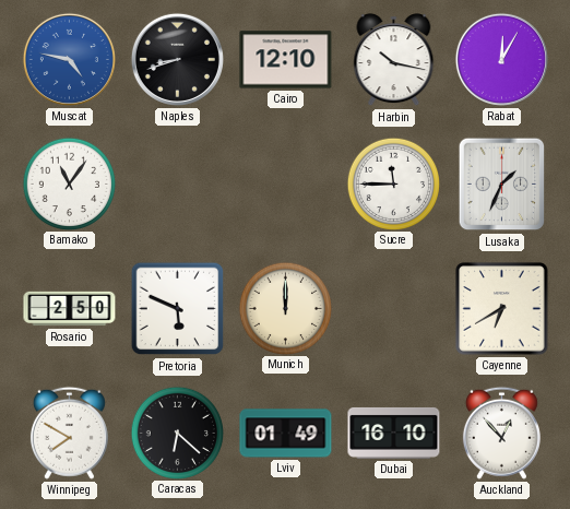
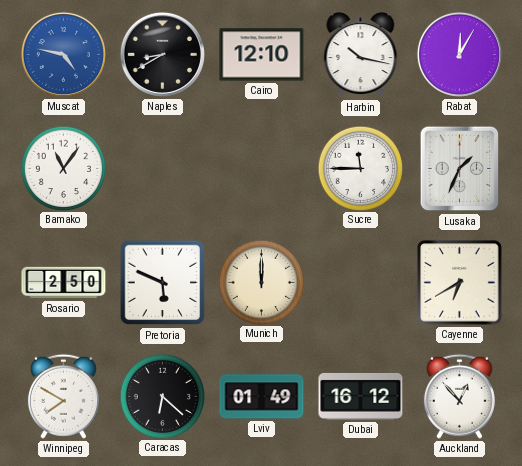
Naples: 8:42 -> 8:40 (162, 54)
Dubai: 16:10 -> 16:12 (361, 396)
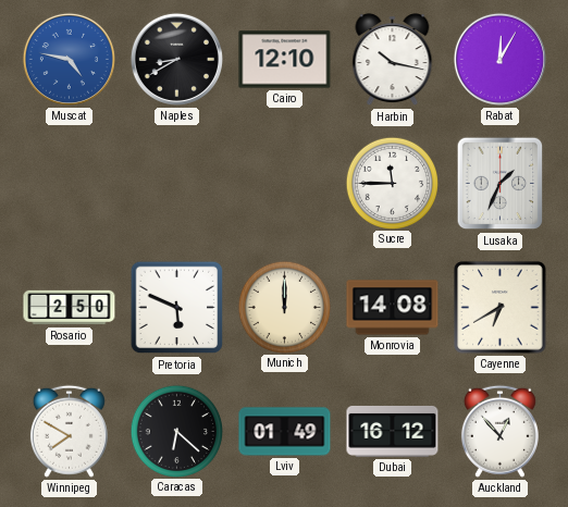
Bamako: 11:06 -> none (63, 168)
Monrovia: none -> 14:08 (393, 308)
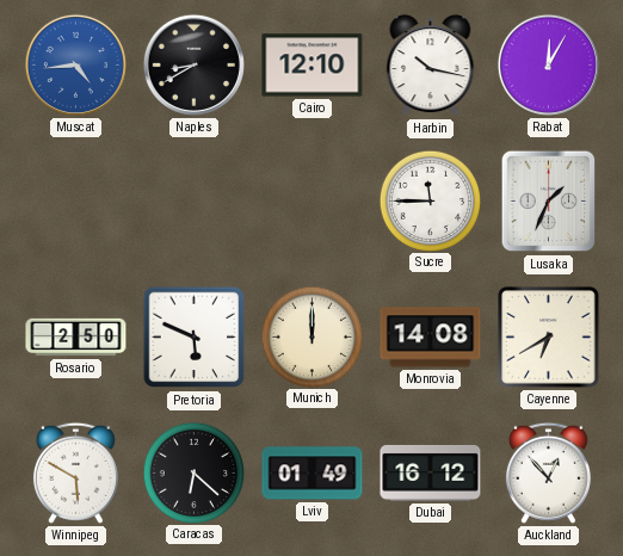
Muscat: 4:47 -> 4:44 (75, 64)
Winnipeg: 7:50 -> 5:50 (75, 472)
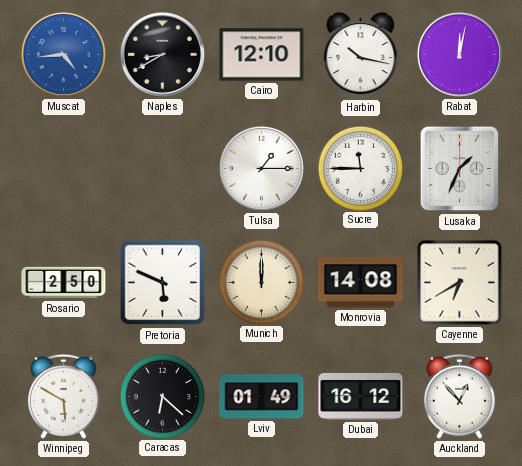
Rabat: 12:05 -> 12:02 (459, 54)
Tulsa: none -> 1:15 (261, 168)
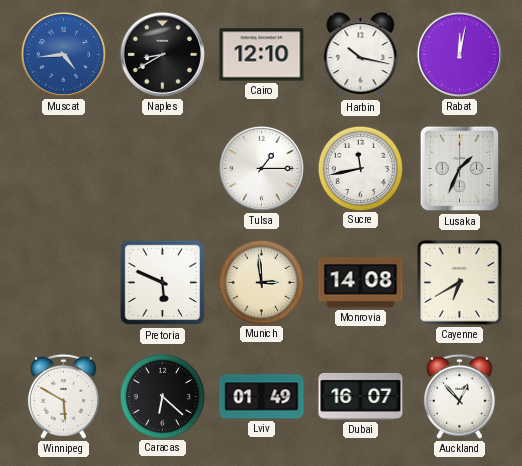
Sucre: 11:45 -> 11:43 (360, 168)
Rosario: 2:50 -> none (64, 283)
Munich: 12:00 -> 2:59 (261, 282)
Dubai: 16:12 -> 16:07 (361, 396)
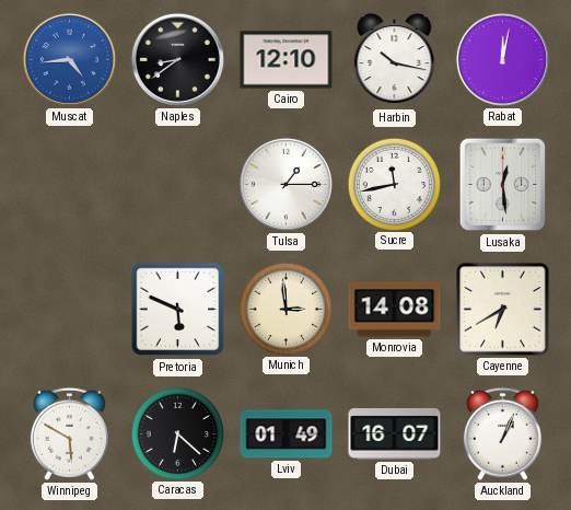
Naples: 8:40 -> 8:39 (177, 59)
Lusaka: 1:34 -> 12:29 (503, 185)
Auckland: 12:53 -> 1:04 (502, 433)
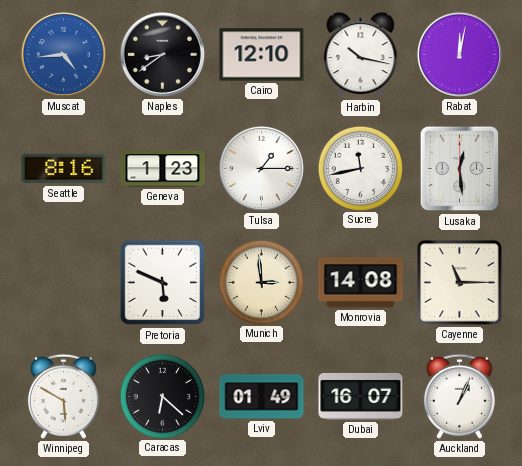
Seattle: none -> 8:16 (64, 169)
Geneva: none -> 1:23 (163, 169)
Cayenne: 6:40 -> 11:15 (460, 283)
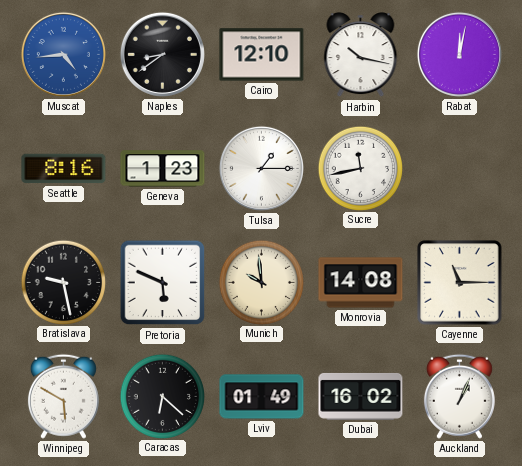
Lusaka: 12:29 -> none (460, 169)
Bratislava: none -> 9:28 (63, 282)
Munich: 2:59 -> 9:59 (261, 282)
Dubai: 16:07 -> 16:02 (361, 396)
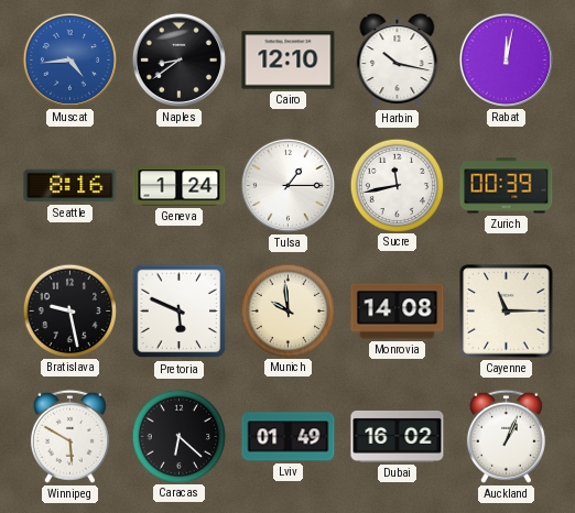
Geneva: 1:23 -> 1:24 (180, 186)
Zurich: none -> 00:39 (507, 186)
